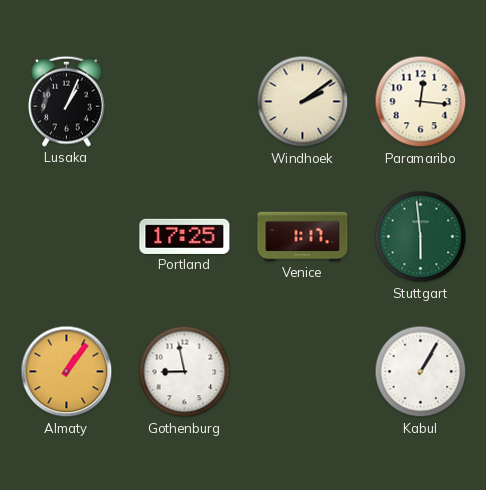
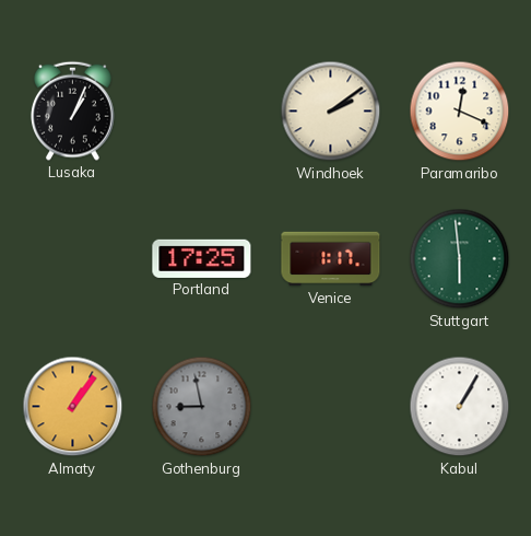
Paramaribo: 12:16 -> 12:19 (460, 112)
Gothenburg dial: white -> grey (202, 407)
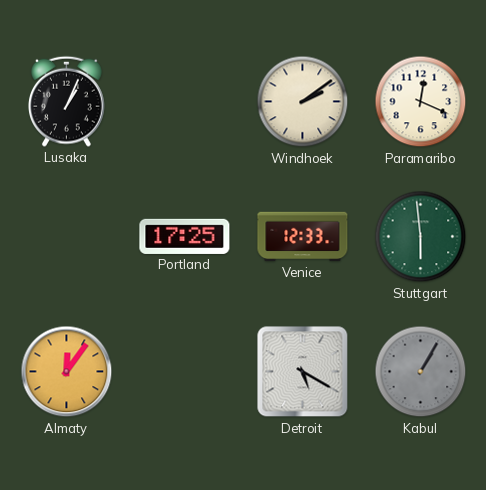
Venice: 1:17 -> 12:33 (303, 237)
Almaty: 1:06 -> 12:06 (67, 372)
Gothenburg: 8:58 -> none (202, 407)
Detroit: none -> 5:20 (303, 372)
Kabul dial: white -> grey (421, 372)
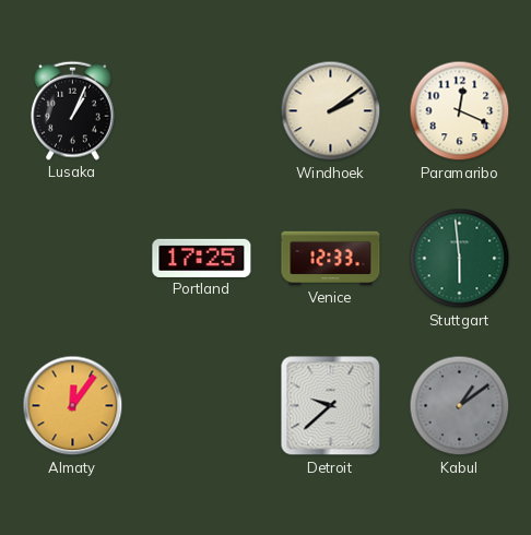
Detroit: 5:20 -> 9:38 (331, 406)
Kabul: 1:05 -> 1:09 (460, 406)
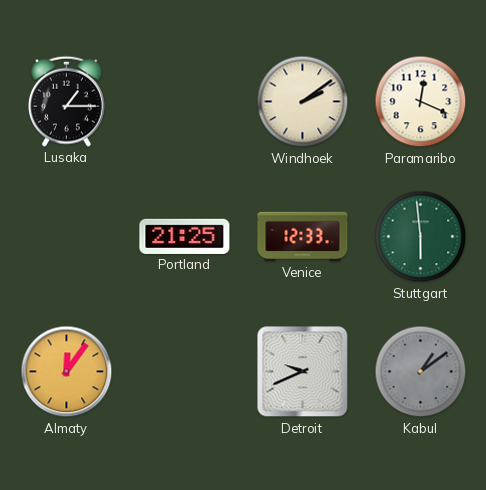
Lusaka: 1:04 -> 1:15 (67, 101)
Portland: 17:25 -> 21:25 (185, 236)
Detroit: 9:38 -> 9:41 (303, 372)
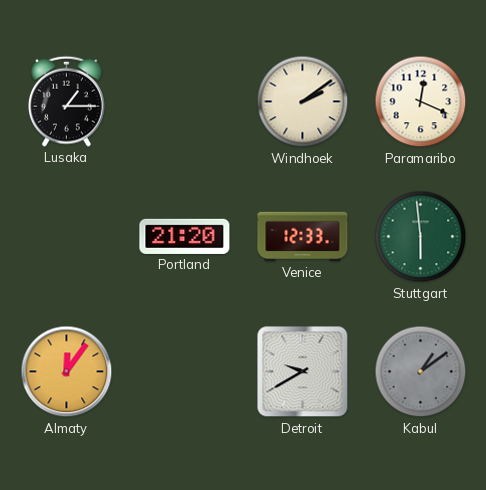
Portland: 21:25 -> 21:20 (185, 236)
Detroit: 9:41 -> 9:40 (303, 372)
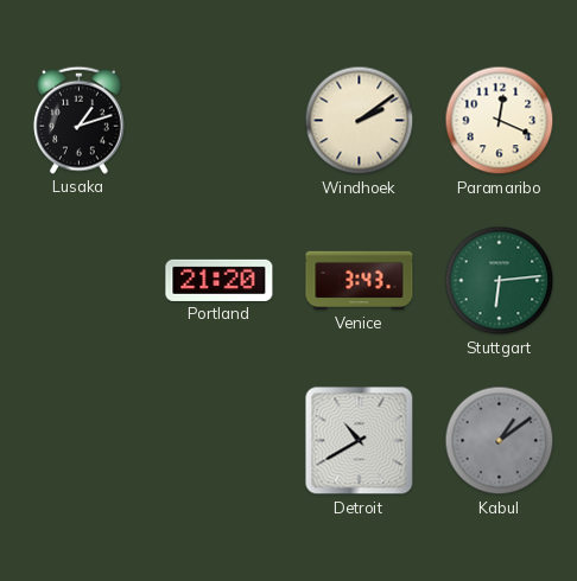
Lusaka: 1:15 -> 1:12 (80, 120)
Venice: 12:33 -> 3:43 (360, 281)
Stuttgart: 5:59 -> 6:14 (500, 281)
Almaty: 12:06 -> none (67, 372)
Detroit: 9:40 -> 10:40 (360, 441)
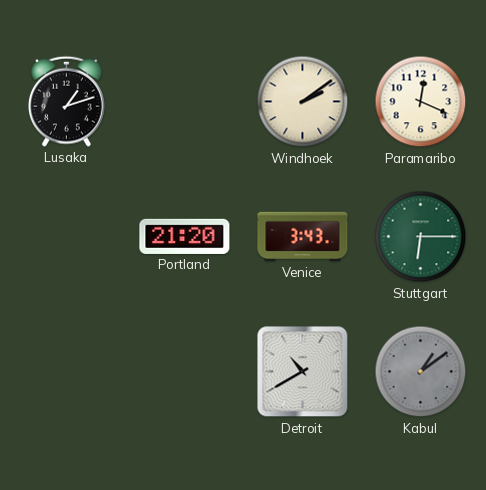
Stuttgart: 6:14 -> 6:15 (421, 237)
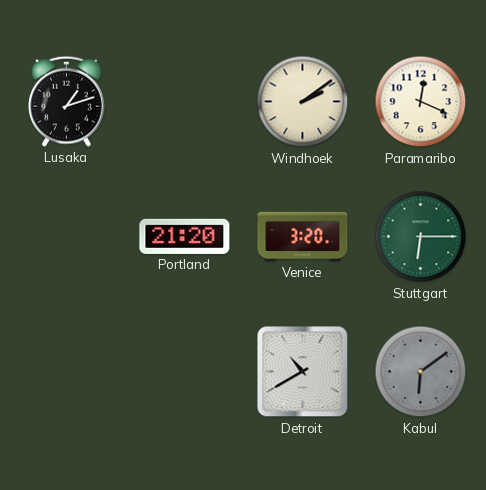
Venice: 3:43 -> 3:20 (303, 237)
Kabul: 1:09 -> 6:09 (421, 372)
